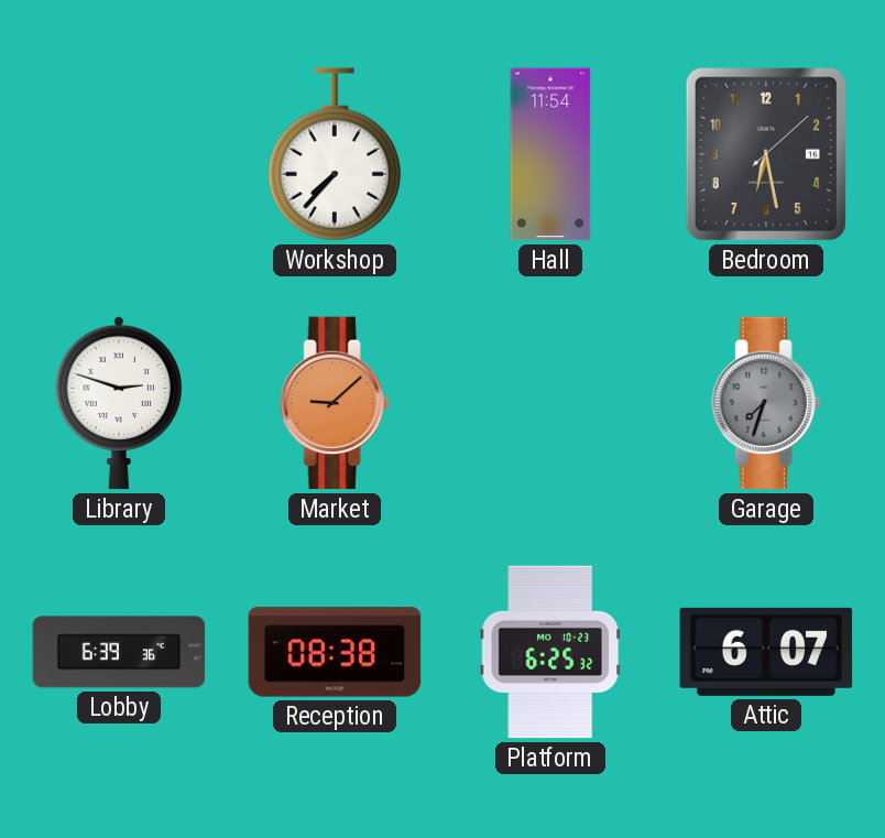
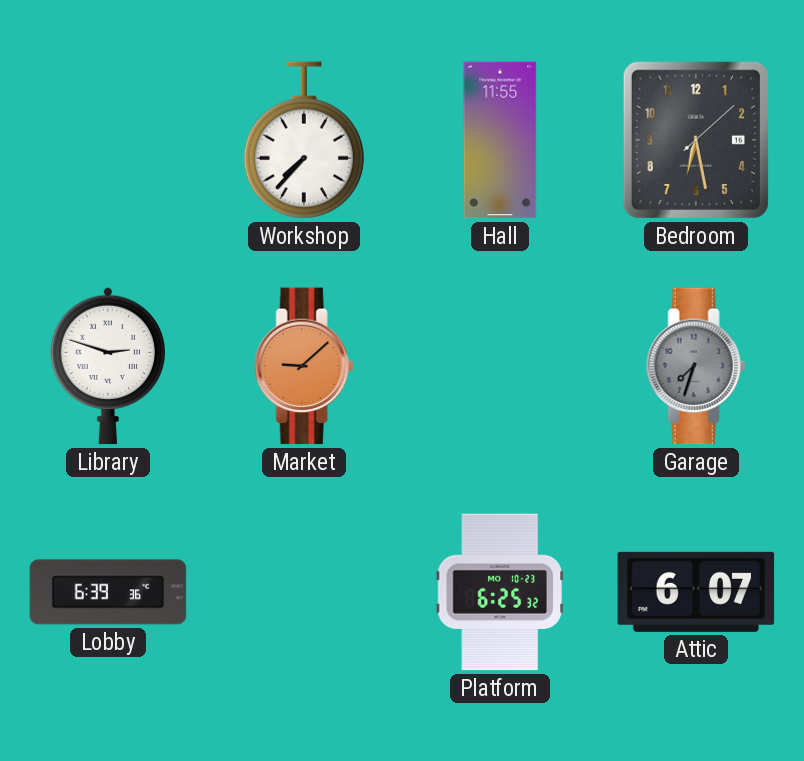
Hall: 11:54 -> 11:55 (500, 140)
Reception: 08:38 -> none (335, 652)
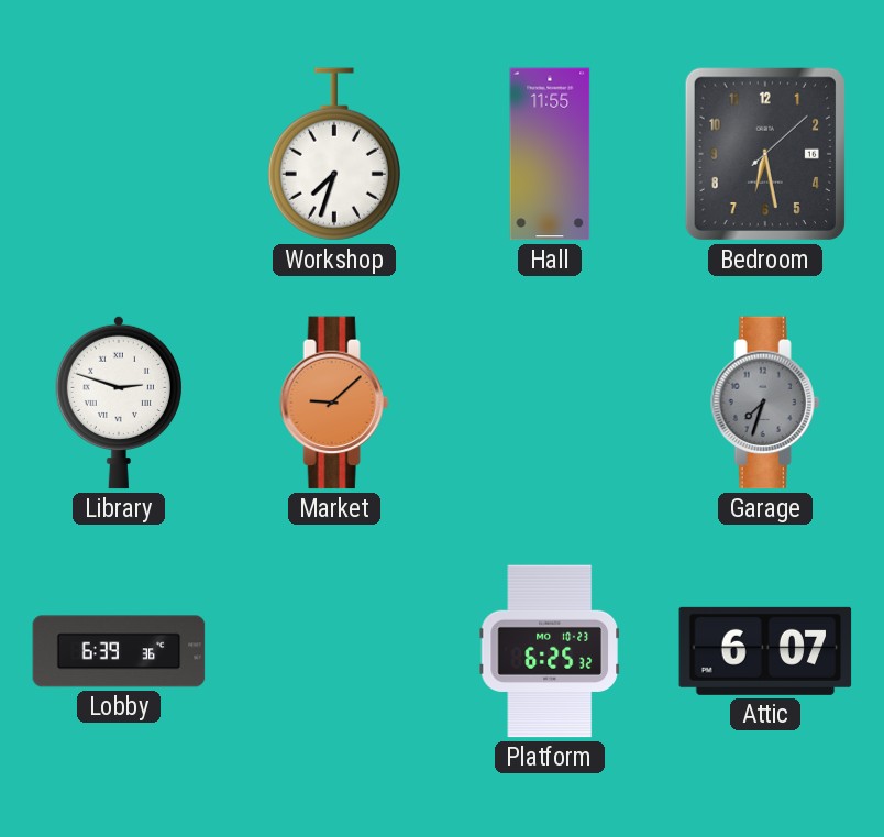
Workshop: 7:37 -> 7:33 (334, 154)
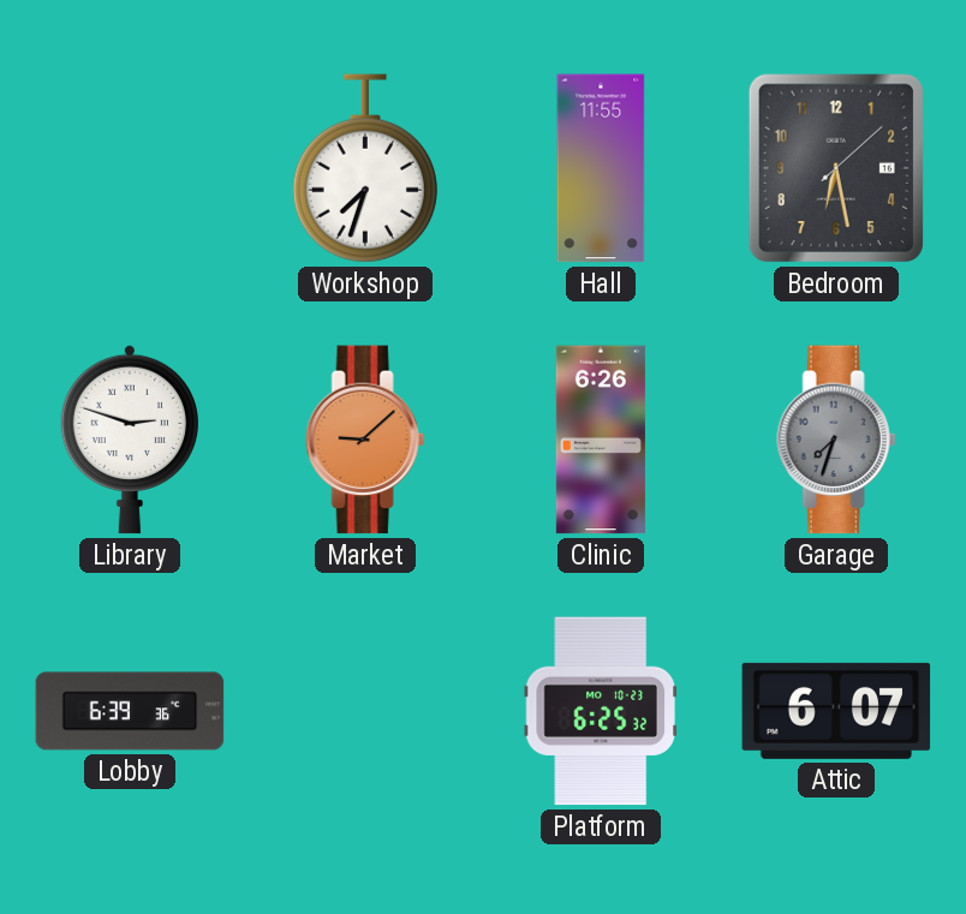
Clinic: none -> 6:26 (601, 440)
